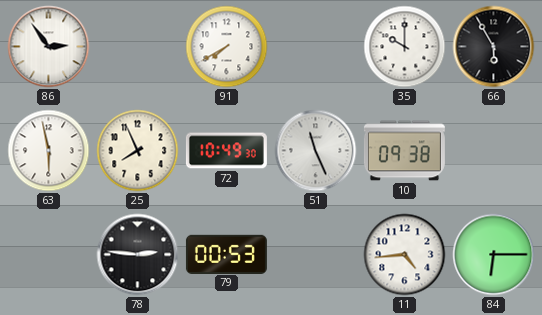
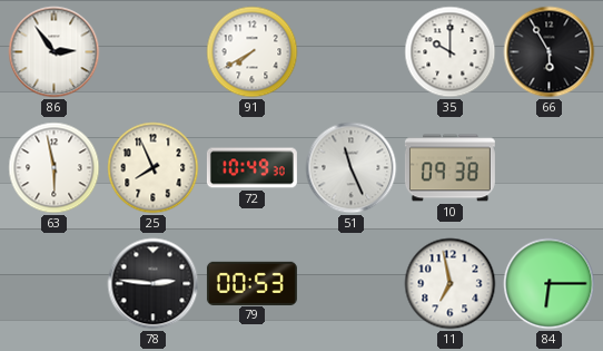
11: 4:44 -> 6:58 (451, 284)
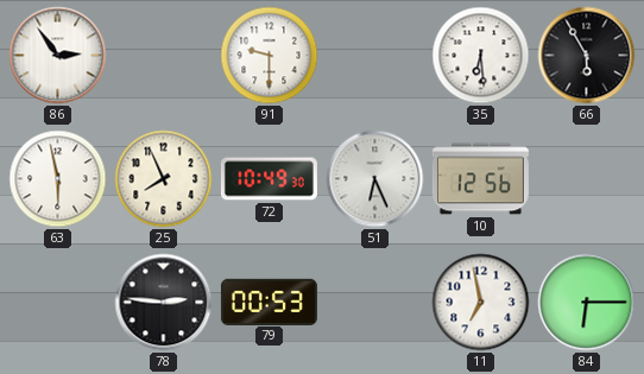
91: 7:40 -> 9:30 (270, 56)
35: 10:00 -> 6:29 (481, 56)
51: 11:26 -> 6:26 (375, 179)
10: 09:38 -> 12:56 (480, 179)
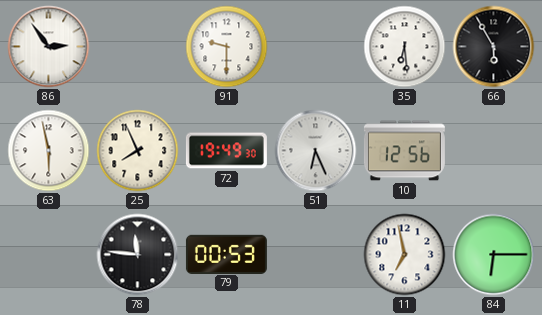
72: 10:49 -> 19:49 (226, 151)
78: 2:46 -> 11:46 (138, 255)
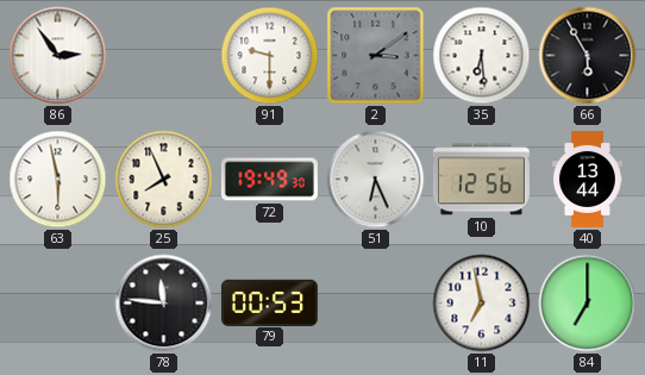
2: none -> 3:09 (376, 56)
40: none -> 13:44 (587, 179)
84: 6:15 -> 7:00 (588, 304)
